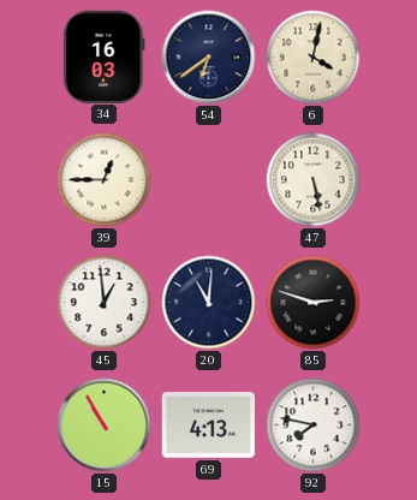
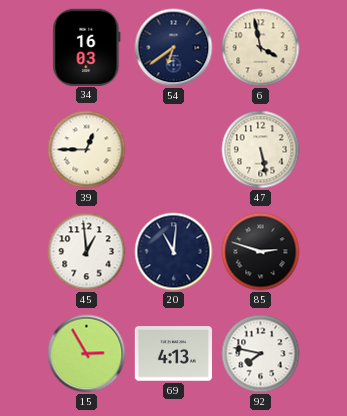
6: 4:02 -> 3:58 (261, 48)
15: 10:55 -> 2:55 (87, 354)
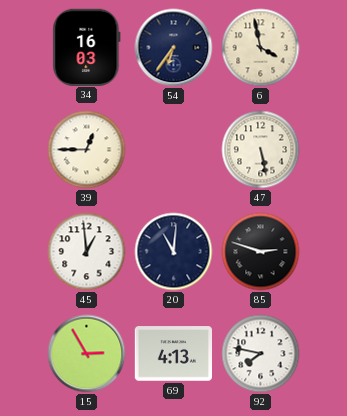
54: 6:39 -> 6:36 (174, 48)
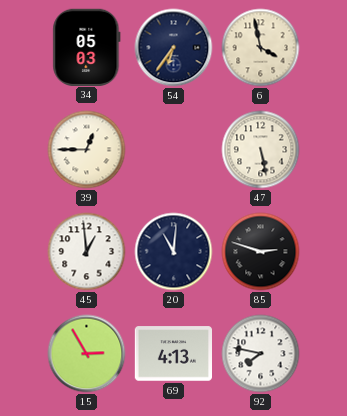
34: 16:03 -> 05:03 (87, 47)
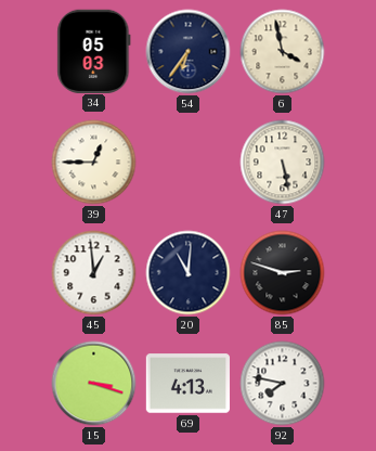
15: 2:55 -> 3:18 (94, 384)
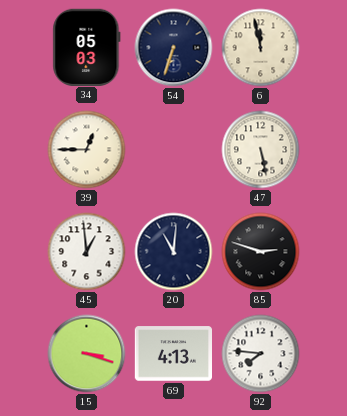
54: 6:36 -> 6:33 (174, 48)
6: 3:58 -> 11:58 (261, 48)
92: 7:47 -> 7:46 (261, 354)
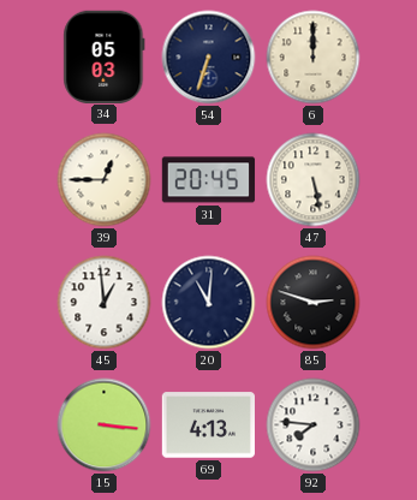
6: 11:58 -> 12:00 (314, 58)
31: none -> 20:45 (209, 180)
15: 3:18 -> 3:16 (105, 425)
